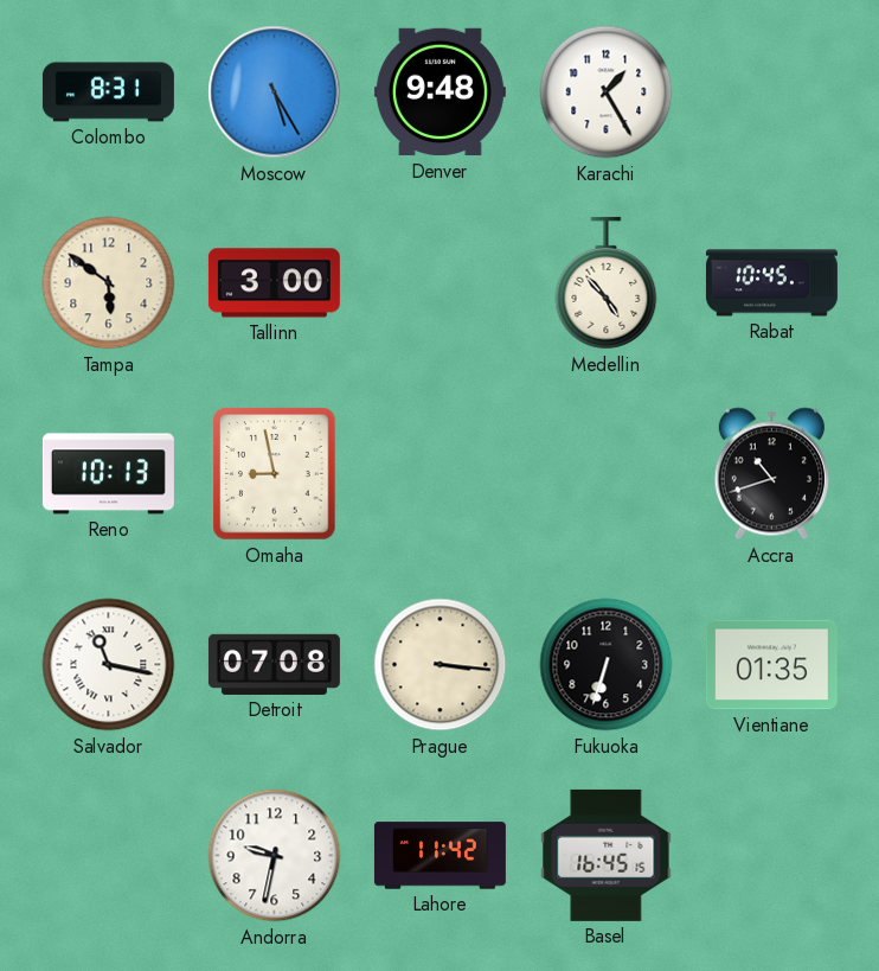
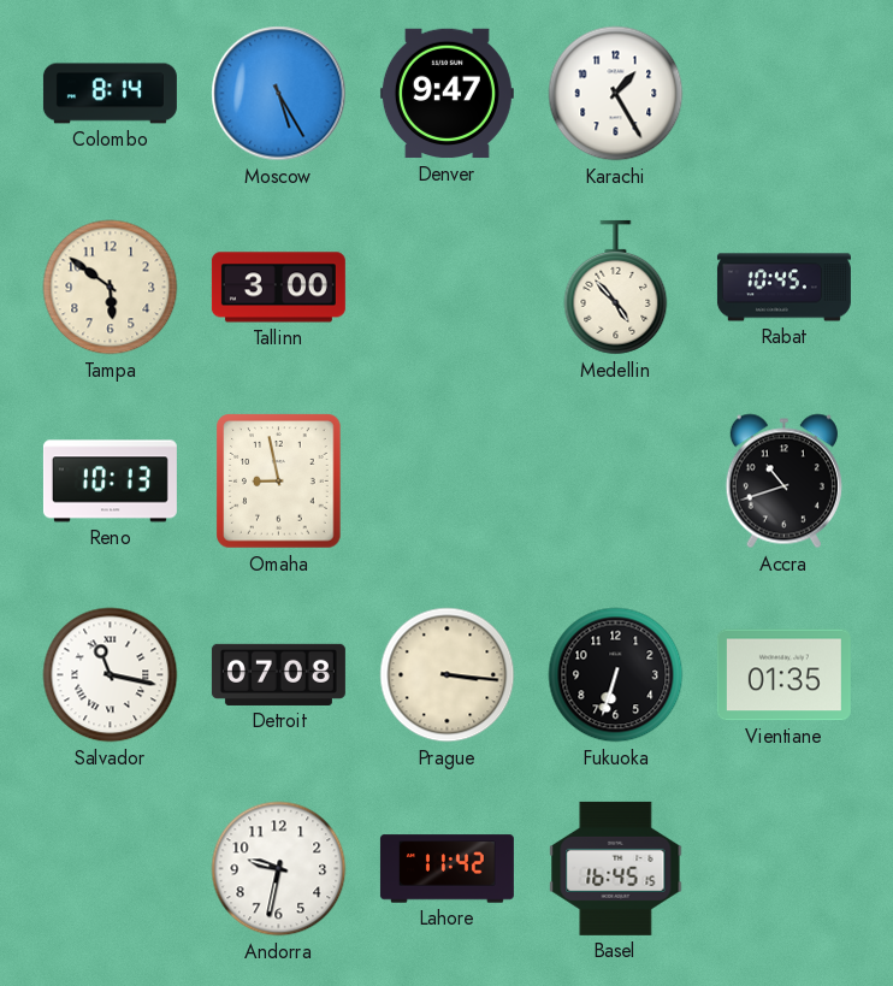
Colombo: 8:31 -> 8:14 (110, 94)
Denver: 9:48 -> 9:47 (446, 94)
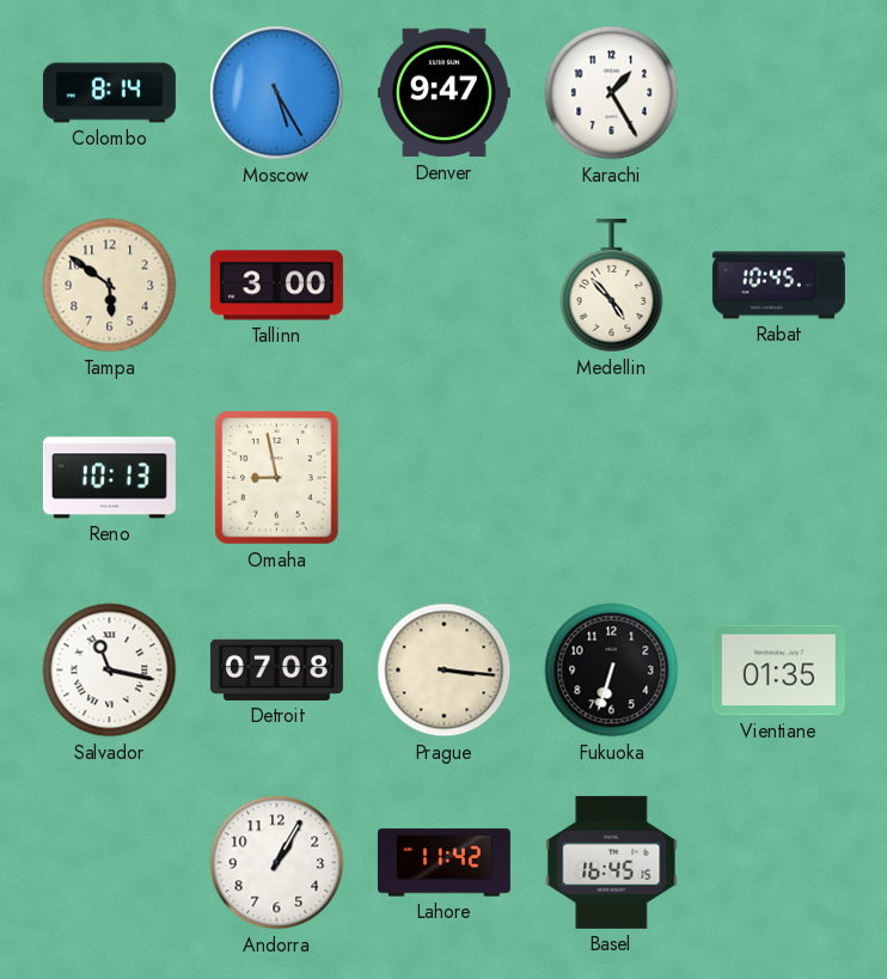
Accra: 10:42 -> none (783, 482)
Andorra: 9:32 -> 1:05 (277, 863)
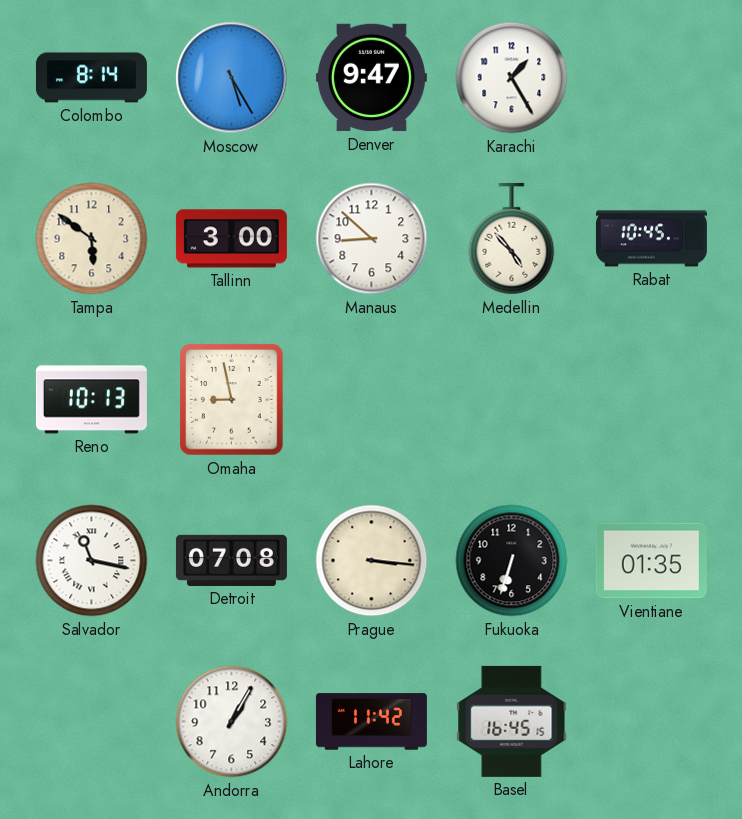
Manaus: none -> 8:52 (372, 239)
